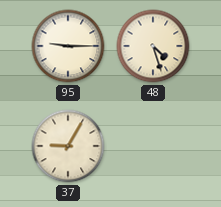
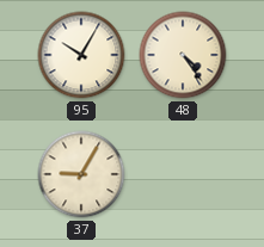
95: 9:15 -> 10:05 (81, 55)
48: 4:27 -> 4:24 (183, 55)
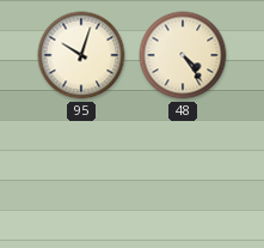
95: 10:05 -> 10:03 (81, 55)
37: 9:05 -> none (81, 174)
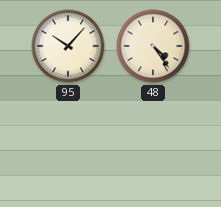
95: 10:03 -> 10:07 (68, 46)
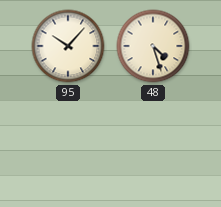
48: 4:24 -> 4:27 (153, 46)
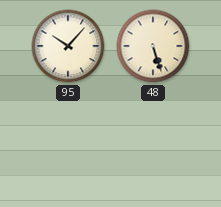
48: 4:27 -> 5:27 (153, 46)
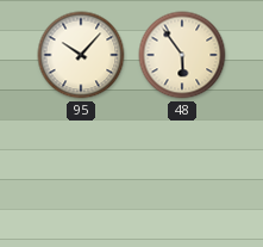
48: 5:27 -> 5:54 (182, 55)
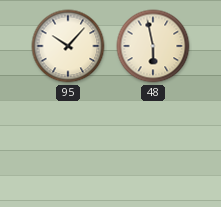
48: 5:54 -> 5:58 (153, 46)
